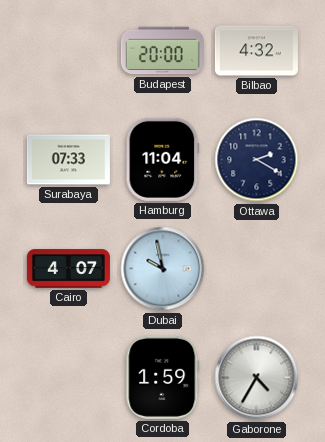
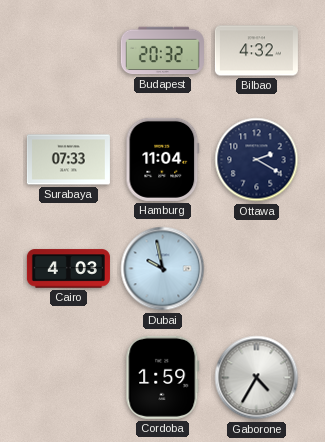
Budapest: 20:00 -> 20:32 (162, 51)
Cairo: 4:07 -> 4:03 (68, 269)
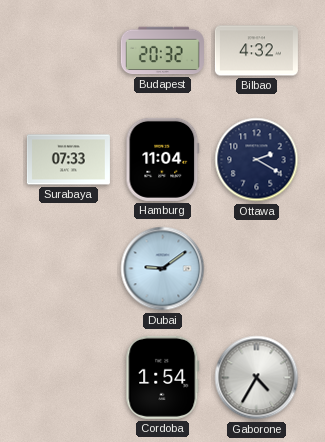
Cairo: 4:03 -> none (68, 269)
Dubai: 9:58 -> 9:09 (163, 269)
Cordoba: 1:59 -> 1:54 (163, 377)
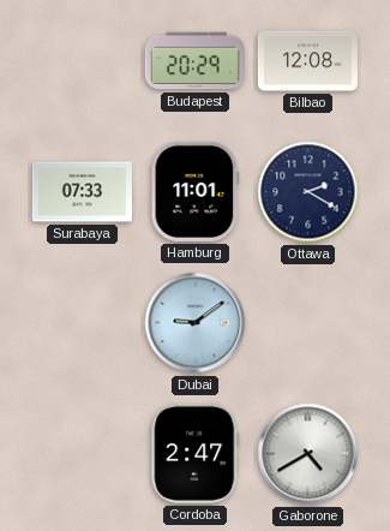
Budapest: 20:32 -> 20:29 (194, 61)
Bilbao: 4:32 -> 12:08 (307, 61)
Hamburg: 11:04 -> 11:01 (196, 191)
Cordoba: 1:54 -> 2:47 (196, 453)
Gaborone: 4:35 -> 4:40 (308, 454)
